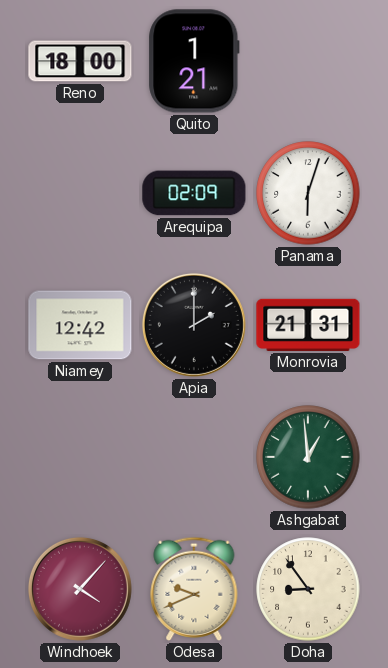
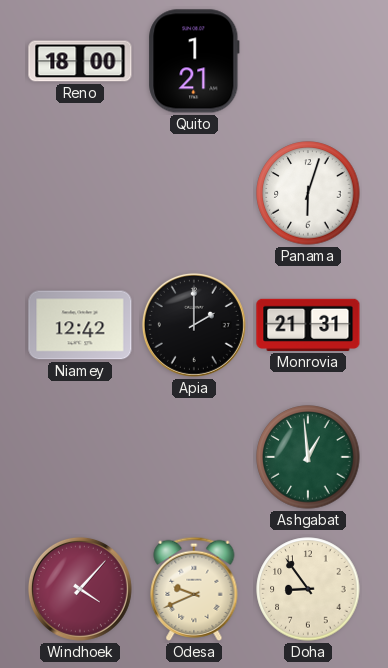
Arequipa: 02:09 -> none (194, 193)
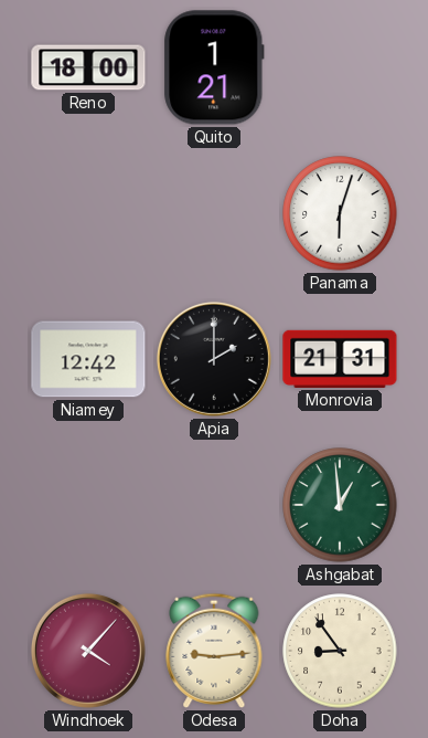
Odesa: 9:41 -> 9:14 (214, 651)
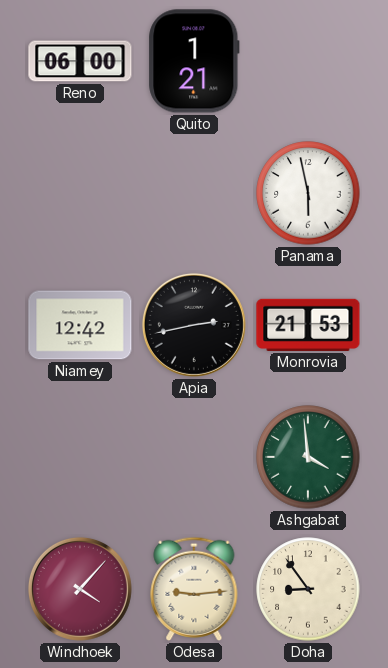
Reno: 18:00 -> 06:00 (80, 61)
Panama: 6:03 -> 5:58 (308, 193)
Apia: 2:00 -> 2:43 (194, 325)
Monrovia: 21:31 -> 21:53 (308, 325)
Ashgabat: 12:59 -> 3:59 (308, 457)
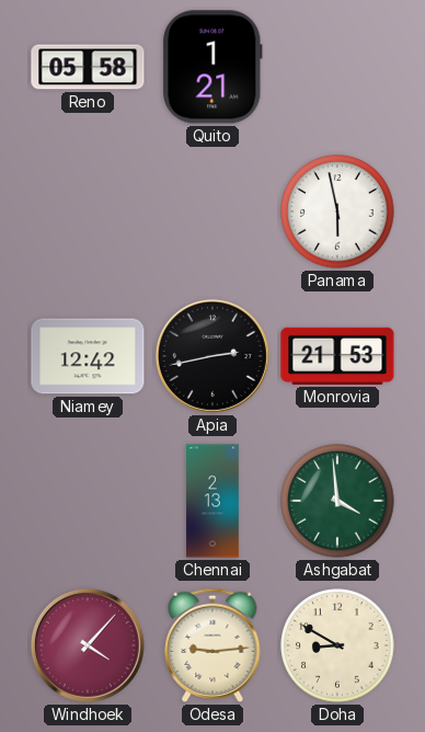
Reno: 06:00 -> 05:58 (88, 67)
Chennai: none -> 2:13 (213, 501)
Doha: 8:54 -> 8:50 (337, 645)
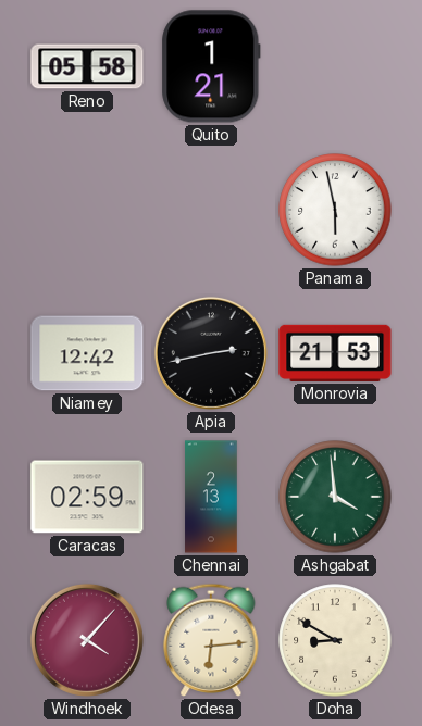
Caracas: none -> 02:59 (87, 497)
Odesa: 9:14 -> 6:14 (211, 640)
